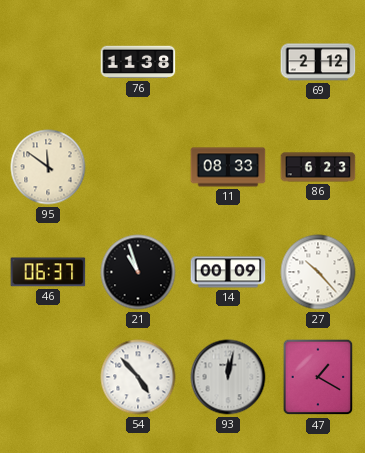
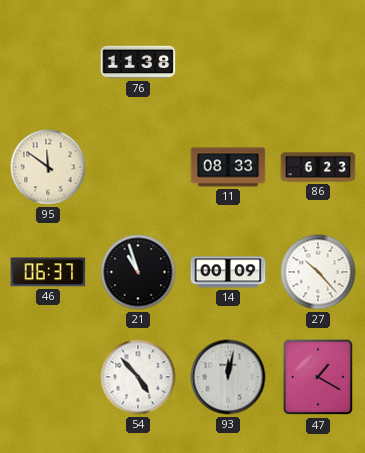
69: 2:12 -> none (318, 62)
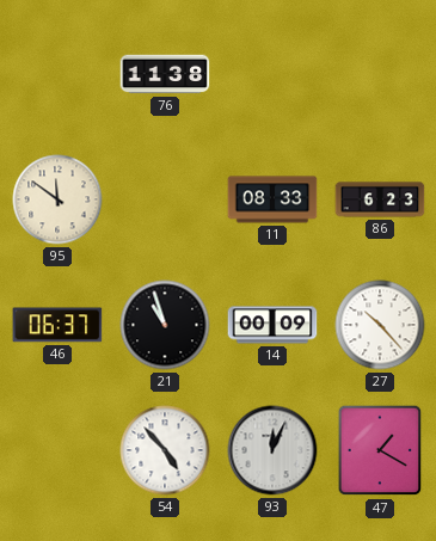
93: 12:02 -> 12:04 (272, 450)
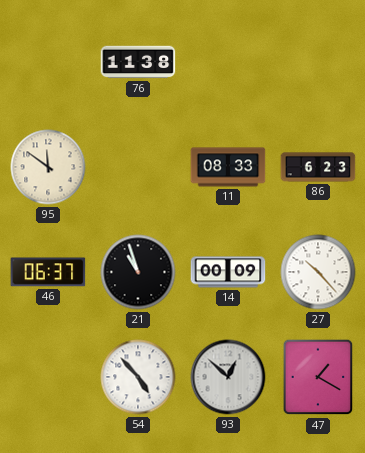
93: 12:04 -> 12:52 (228, 377)
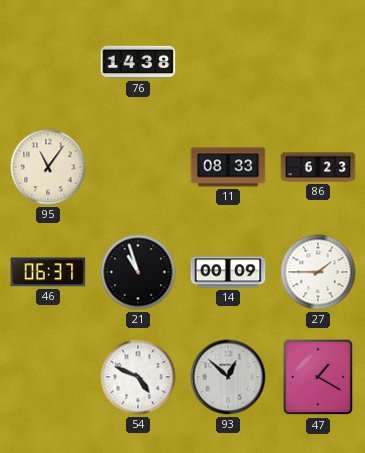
76: 11:38 -> 14:38 (138, 62)
95: 11:51 -> 11:06 (48, 167)
27: 10:23 -> 1:45 (318, 272)
54: 4:53 -> 4:49 (138, 377)
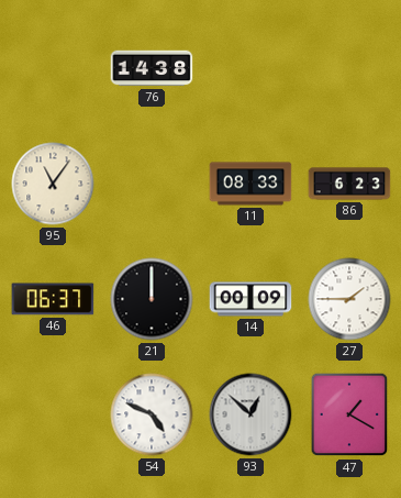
21: 10:57 -> 12:00 (152, 299)
